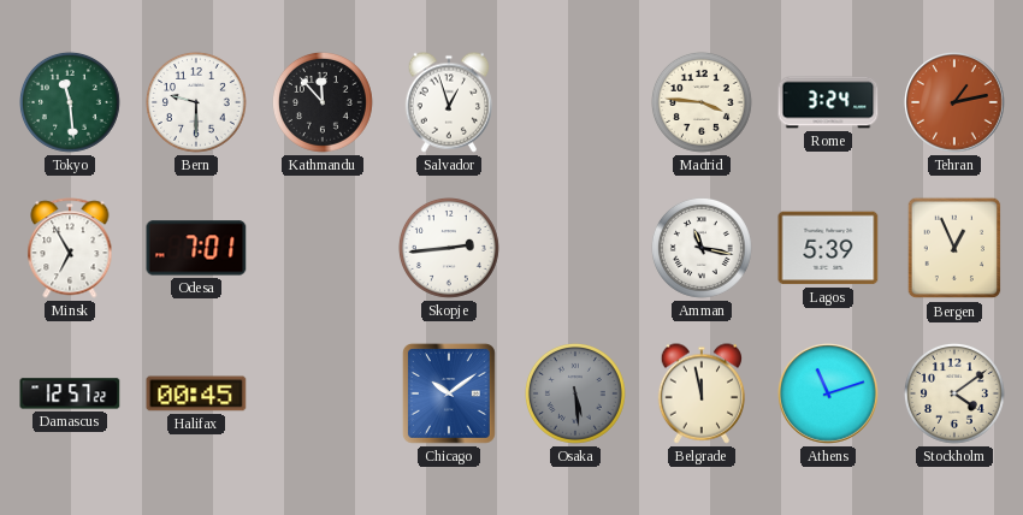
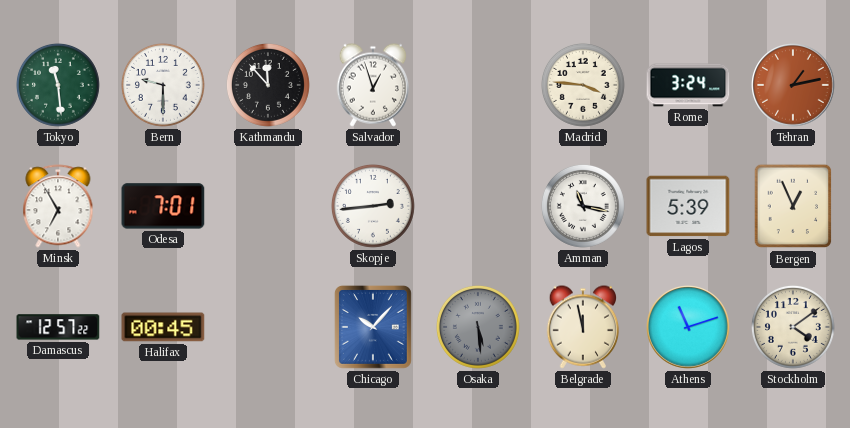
Chicago: 10:09 -> 10:07 (373, 327)
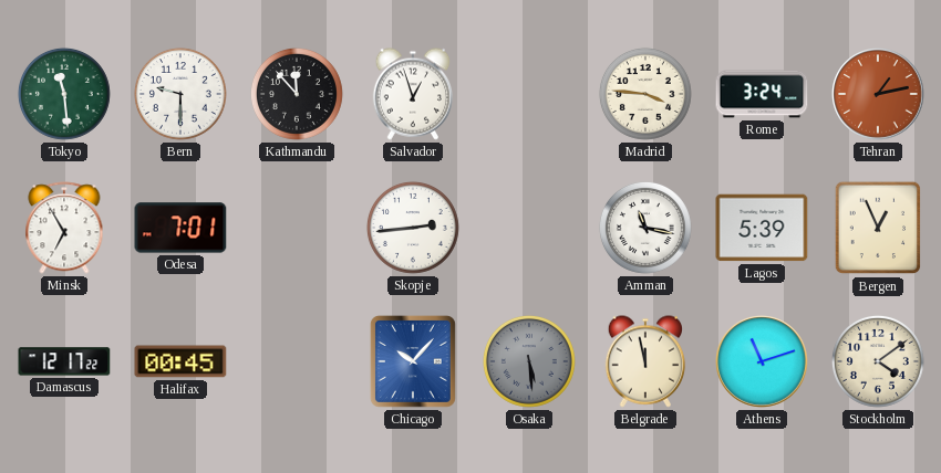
Damascus: 12:57 -> 12:17 (64, 361)
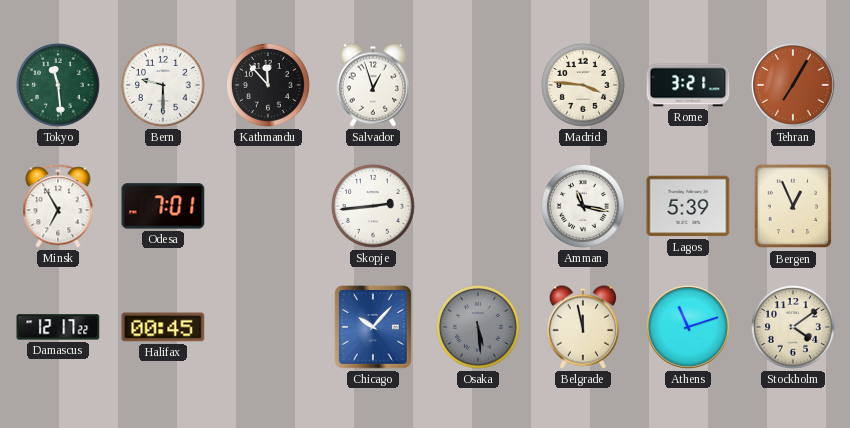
Rome: 3:24 -> 3:21 (688, 85)
Tehran: 1:13 -> 7:05 (793, 85)
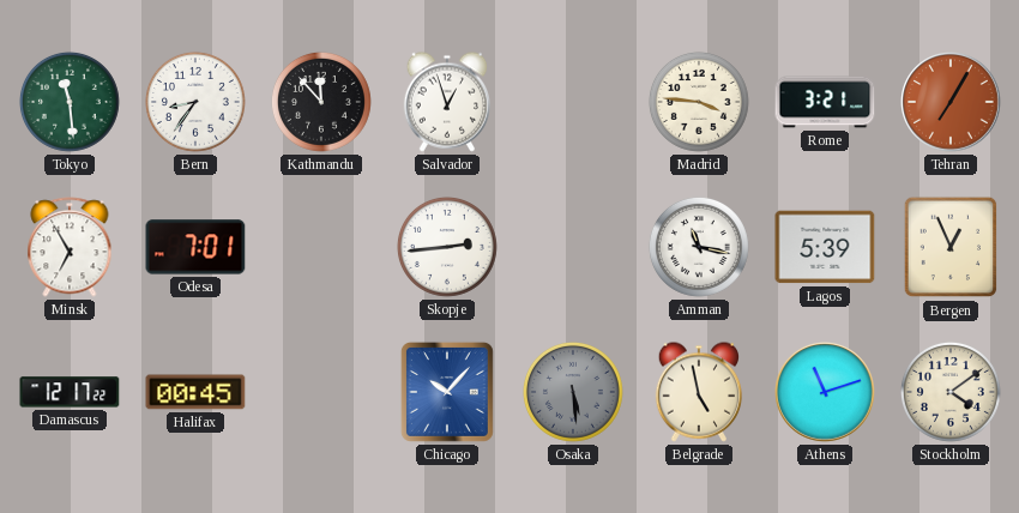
Bern: 9:30 -> 8:36 (195, 102)
Belgrade: 11:58 -> 4:58 (698, 392)
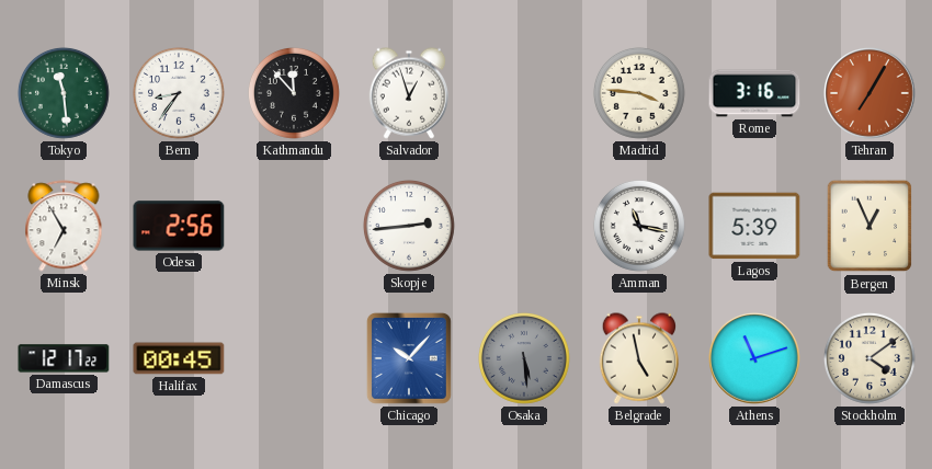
Rome: 3:21 -> 3:16 (754, 93)
Odesa: 7:01 -> 2:56 (179, 226)
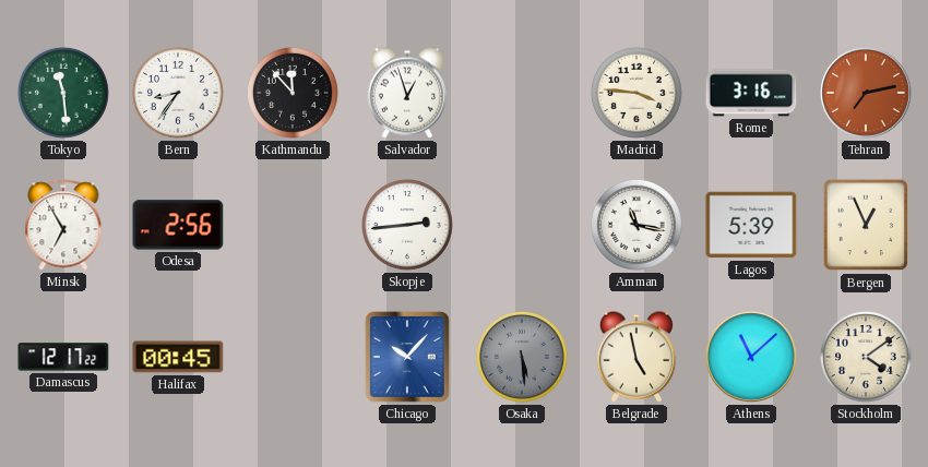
Tehran: 7:05 -> 7:13 (866, 93)
Athens: 11:12 -> 11:08 (751, 357)
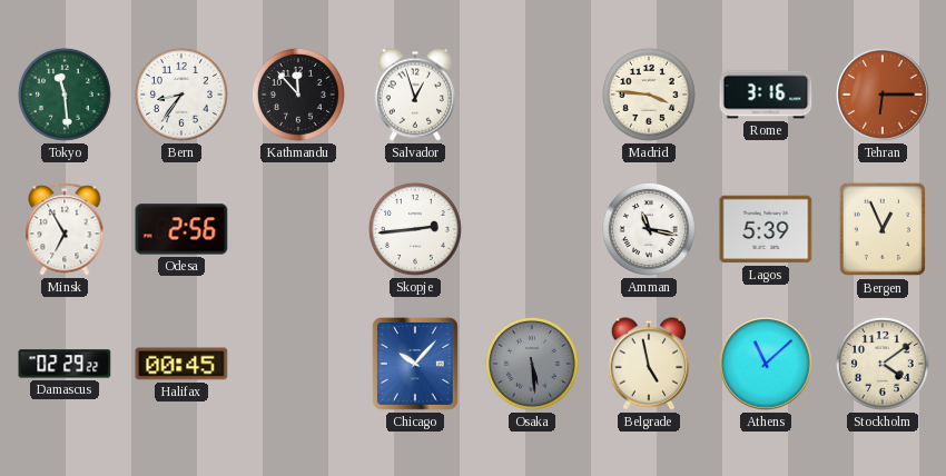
Tehran: 7:13 -> 6:15 (883, 95)
Damascus: 12:17 -> 02:29 (65, 364)
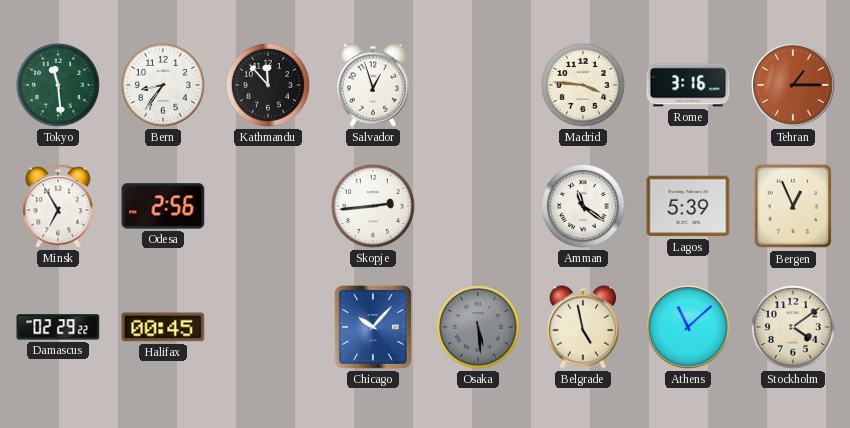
Tehran: 6:15 -> 1:15 (793, 85)
Amman: 11:17 -> 11:21 (583, 206)
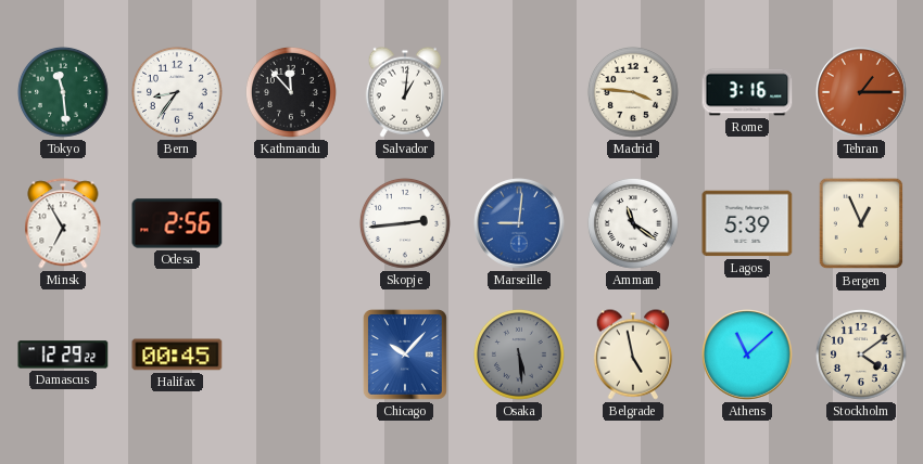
Salvador: 12:57 -> 1:01 (404, 92)
Marseille: none -> 9:01 (519, 223)
Damascus: 02:29 -> 12:29 (63, 355)
